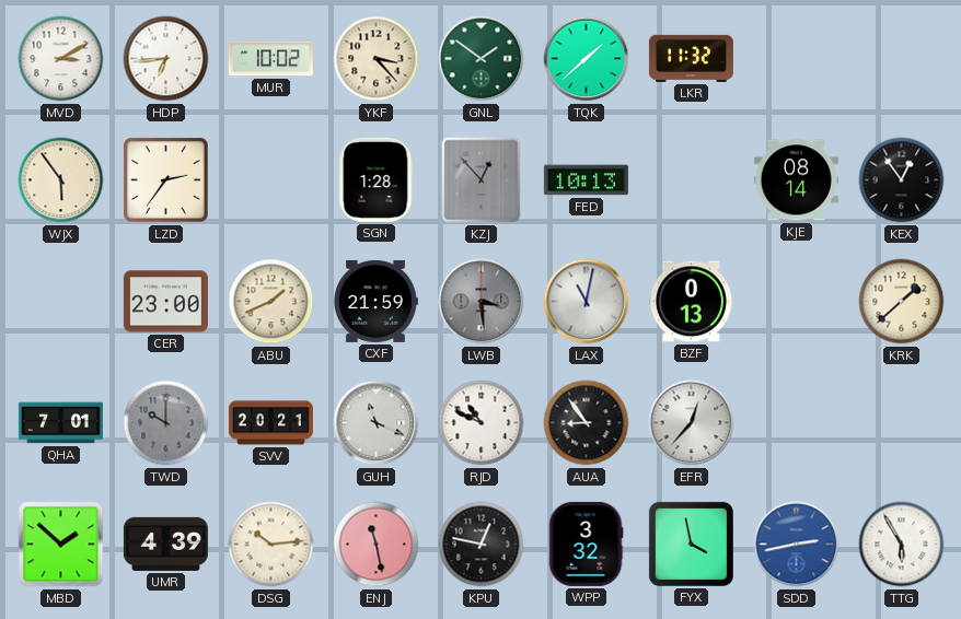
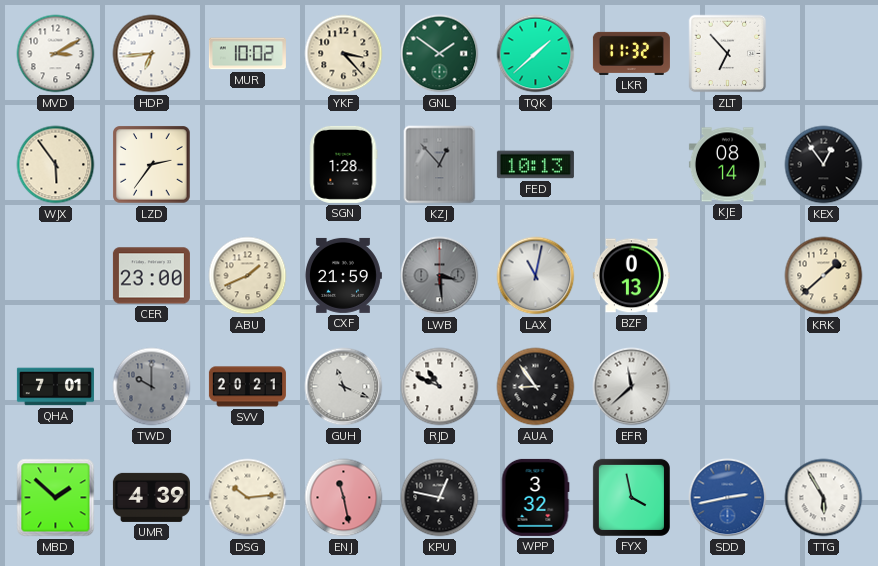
ZLT: none -> 6:53 (728, 54)
EFR: 12:37 -> 11:38 (632, 387)
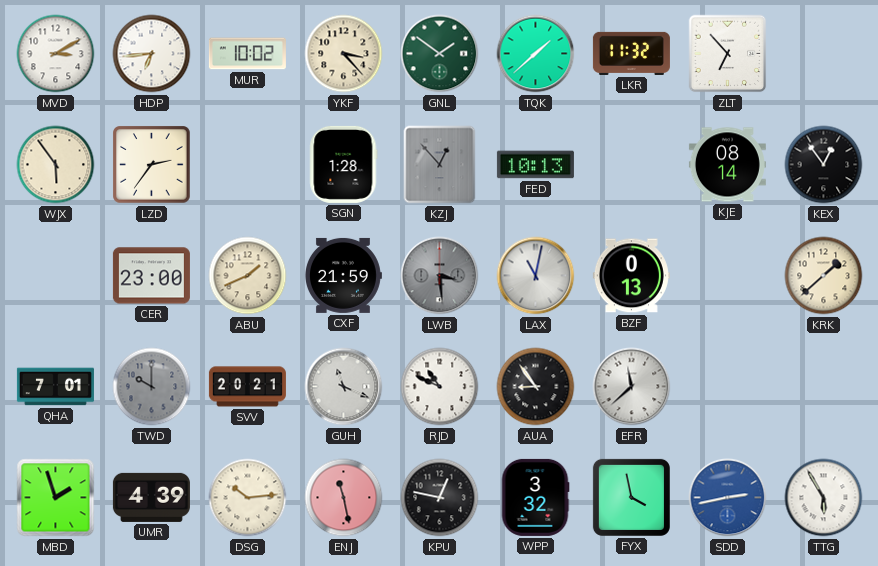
MBD: 1:52 -> 1:57 (56, 498)
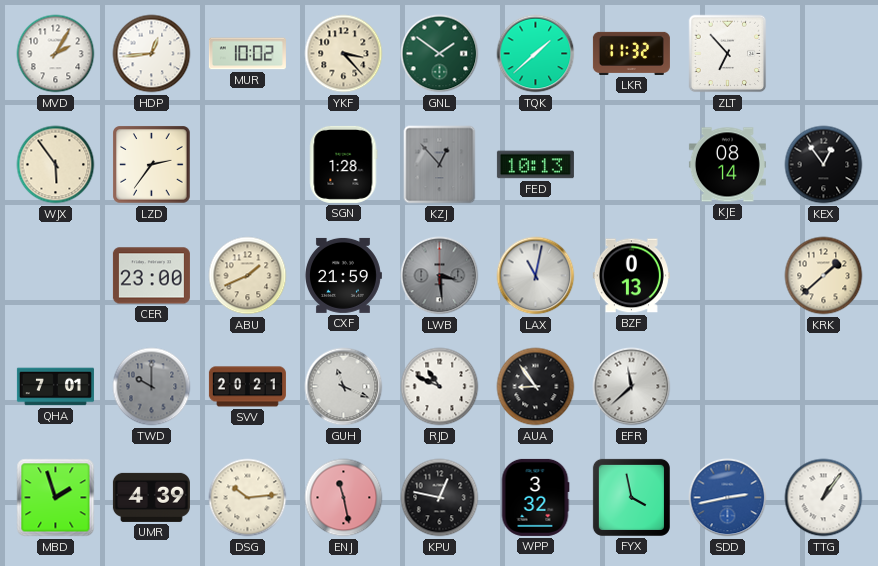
MVD: 3:10 -> 2:05 (56, 54)
HDP: 6:44 -> 12:44 (152, 54)
TTG: 5:55 -> 1:06 (824, 498)
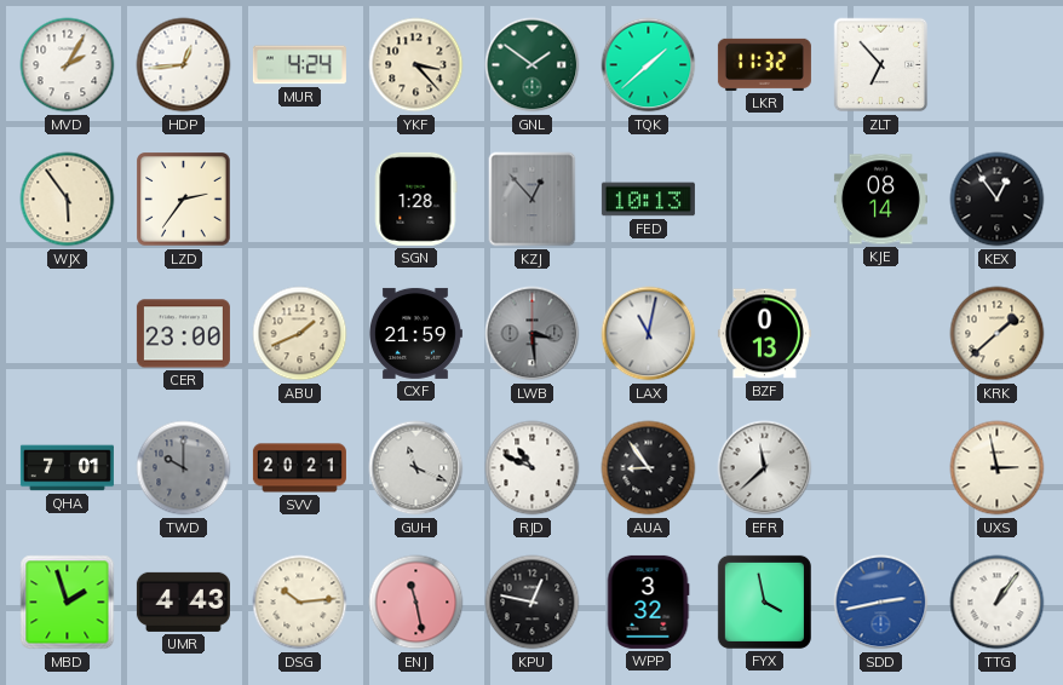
MUR: 10:02 -> 4:24 (299, 65)
UXS: none -> 2:58 (998, 468)
UMR: 4:39 -> 4:43 (183, 601)
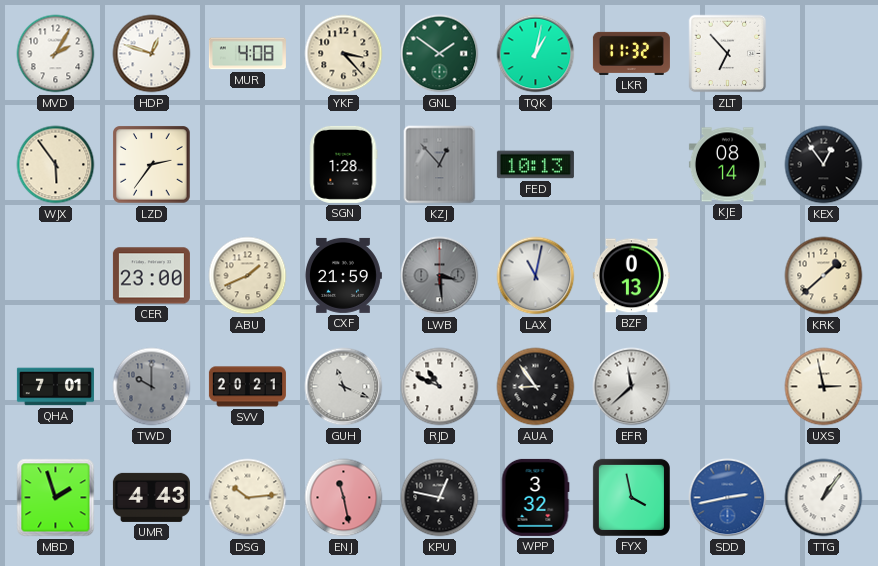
HDP: 12:44 -> 12:48 (152, 54)
MUR: 4:24 -> 4:08 (247, 54)
TQK: 1:38 -> 1:02 (536, 54)
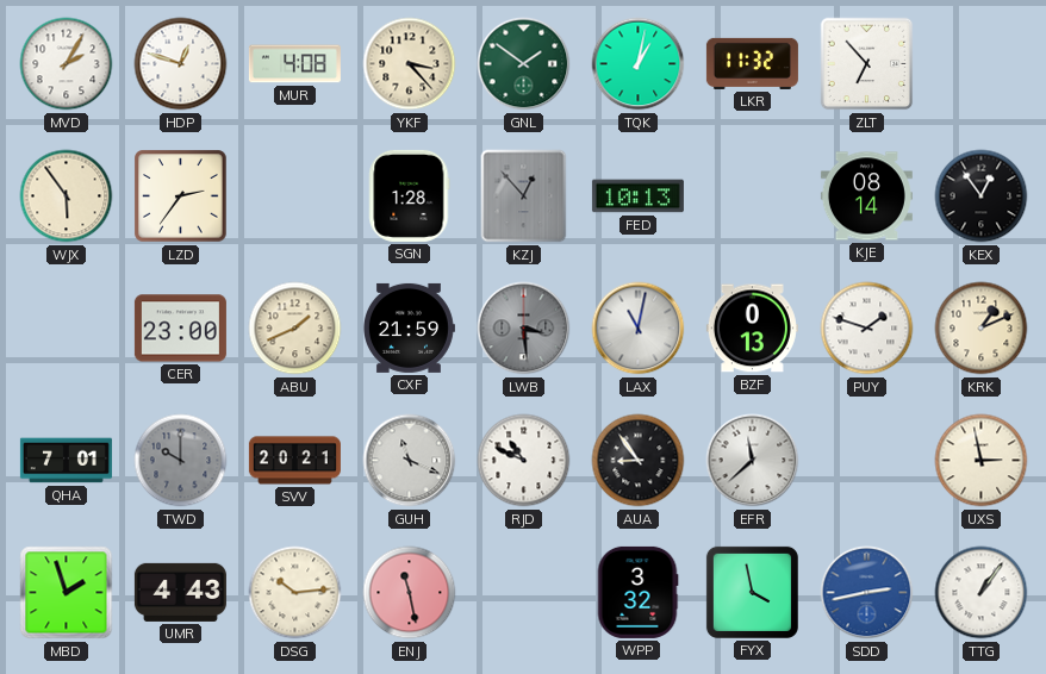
PUY: none -> 1:48 (867, 329)
KRK: 1:38 -> 1:11 (982, 329)
KPU: 12:47 -> none (440, 498)
